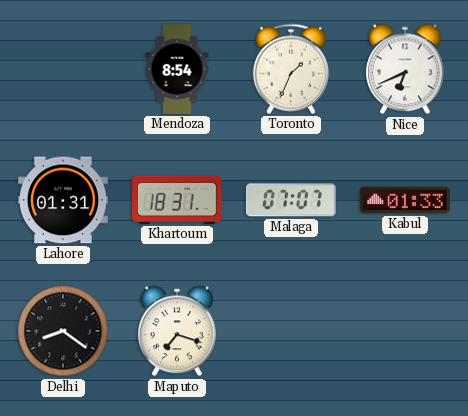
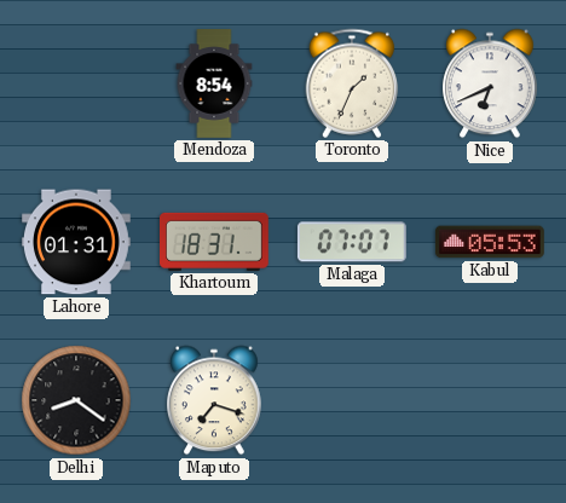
Kabul: 01:33 -> 05:53 (490, 242)
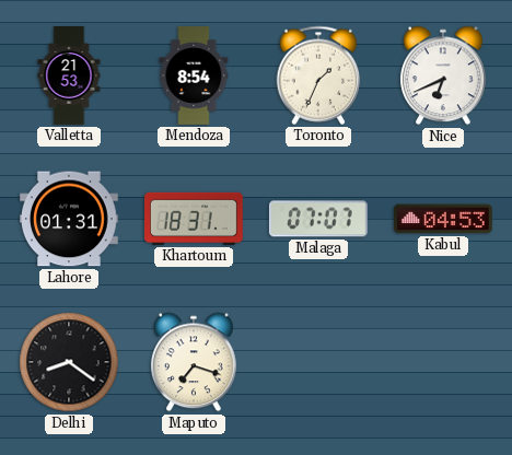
Valletta: none -> 21:53 (69, 77)
Kabul: 05:53 -> 04:53 (443, 219)
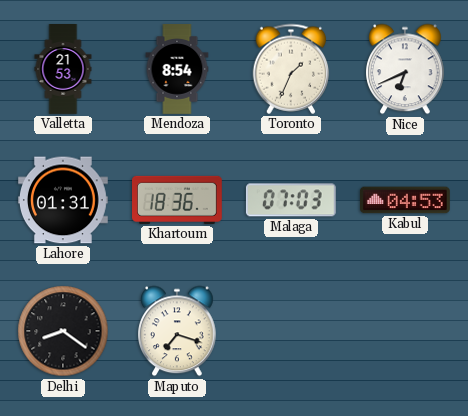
Khartoum: 18:31 -> 18:36 (178, 200)
Malaga: 07:07 -> 07:03 (291, 200)
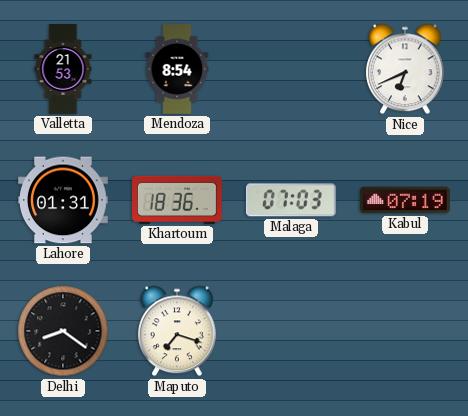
Toronto: 1:34 -> none (291, 69)
Kabul: 04:53 -> 07:19 (405, 200)
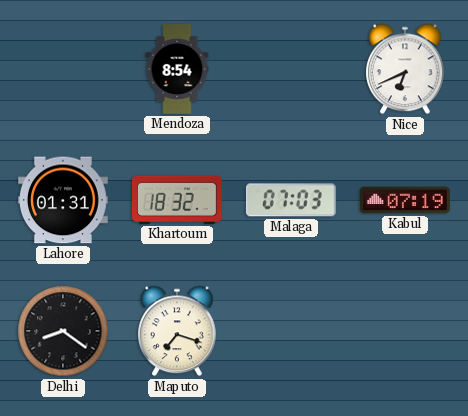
Valletta: 21:53 -> none (63, 70)
Khartoum: 18:36 -> 18:32 (178, 200)
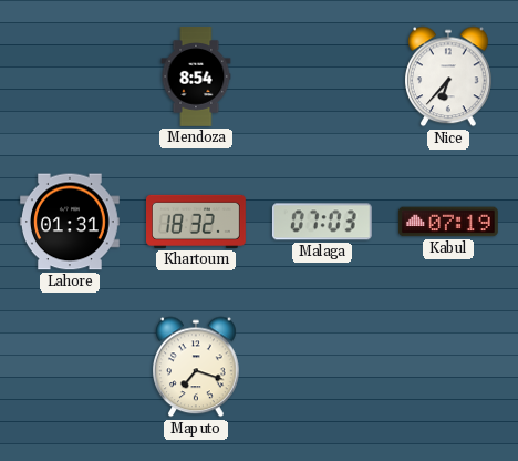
Nice: 6:41 -> 6:37 (449, 76)
Delhi: 8:21 -> none (63, 331)
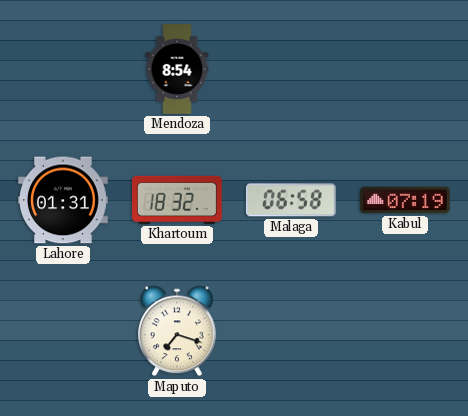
Nice: 6:37 -> none (449, 76)
Malaga: 07:03 -> 06:58 (291, 200)
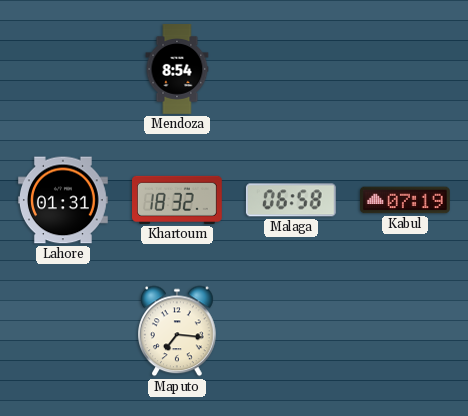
Maputo: 7:18 -> 7:16 (178, 331)
